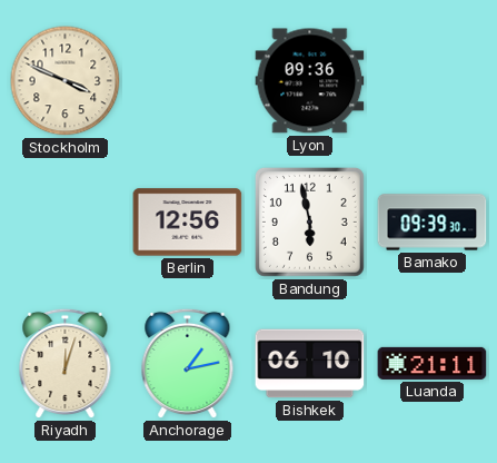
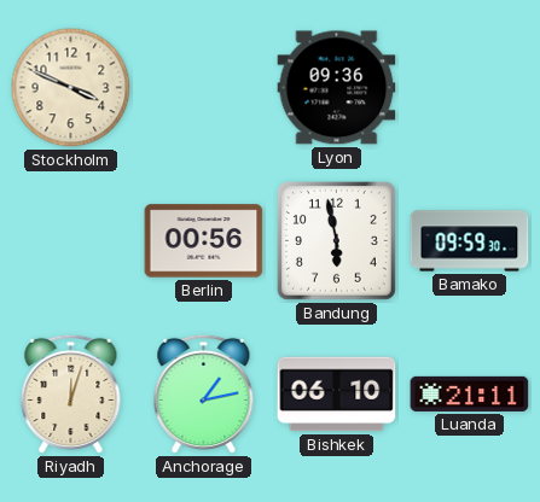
Berlin: 12:56 -> 00:56 (204, 241)
Bamako: 09:39 -> 09:59 (470, 241)
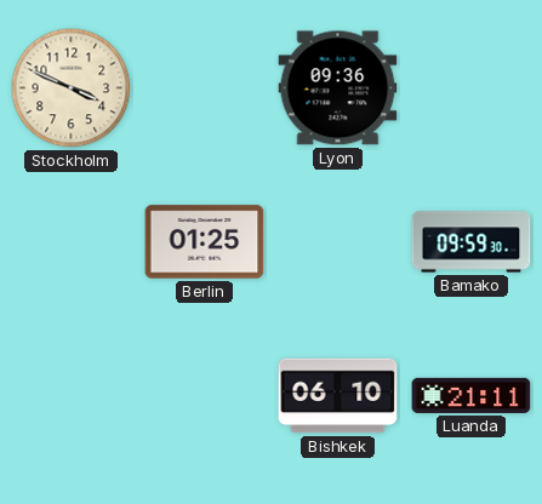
Berlin: 00:56 -> 01:25 (205, 242)
Bandung: 5:58 -> none (336, 240)
Riyadh: 12:03 -> none (71, 395)
Anchorage: 1:13 -> none (204, 395)
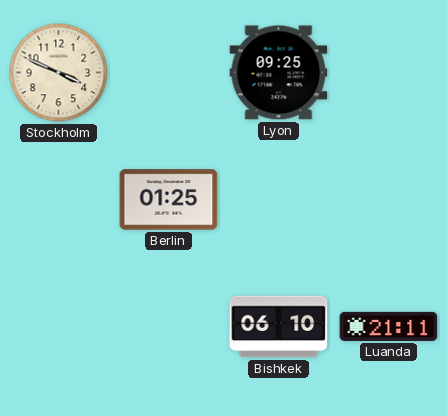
Lyon: 09:36 -> 09:25 (279, 73)
Bamako: 09:59 -> none (472, 242)
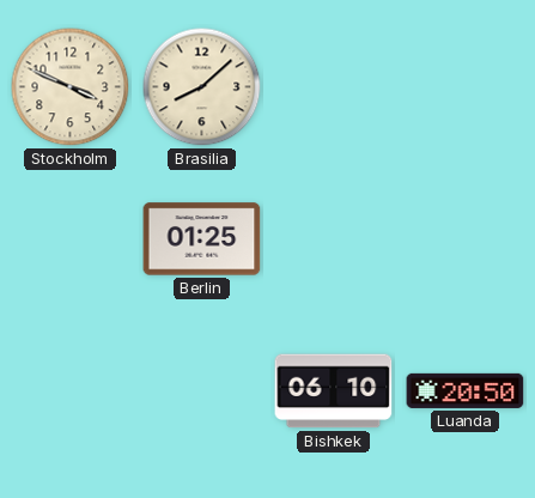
Brasilia: none -> 8:08 (202, 87)
Lyon: 09:25 -> none (279, 73)
Luanda: 21:11 -> 20:50 (466, 390)
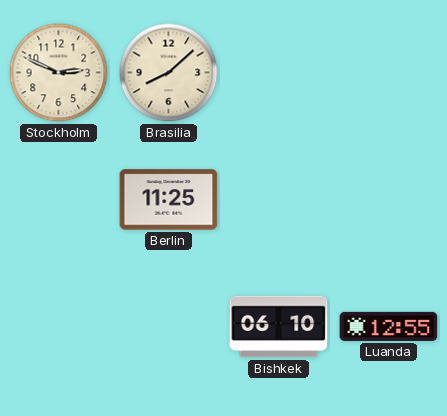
Stockholm: 3:49 -> 2:49 (59, 73)
Berlin: 01:25 -> 11:25 (169, 200)
Luanda: 20:50 -> 12:55 (389, 326)
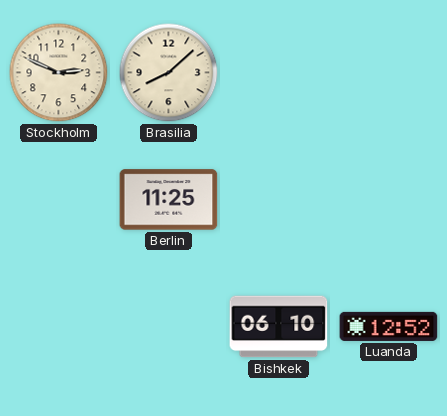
Luanda: 12:55 -> 12:52 (389, 326)
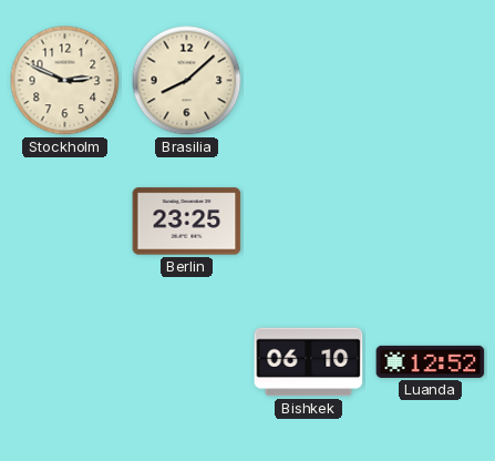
Berlin: 11:25 -> 23:25 (187, 222)
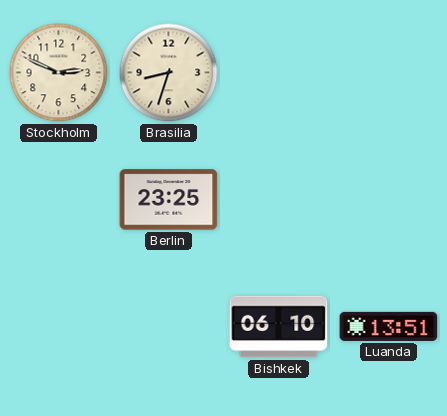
Brasilia: 8:08 -> 8:33 (169, 73)
Luanda: 12:52 -> 13:51 (389, 326)
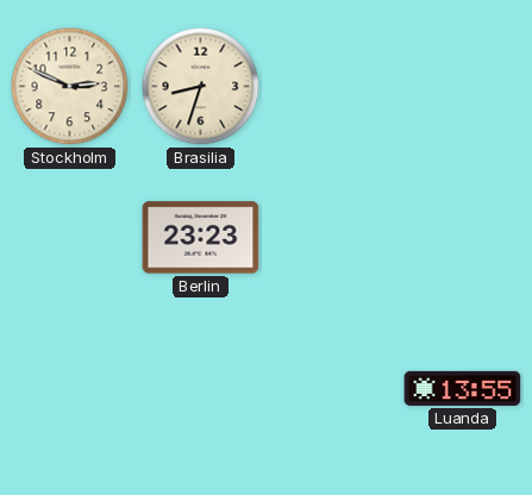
Berlin: 23:25 -> 23:23 (201, 238)
Bishkek: 06:10 -> none (279, 327)
Luanda: 13:51 -> 13:55 (463, 388)
